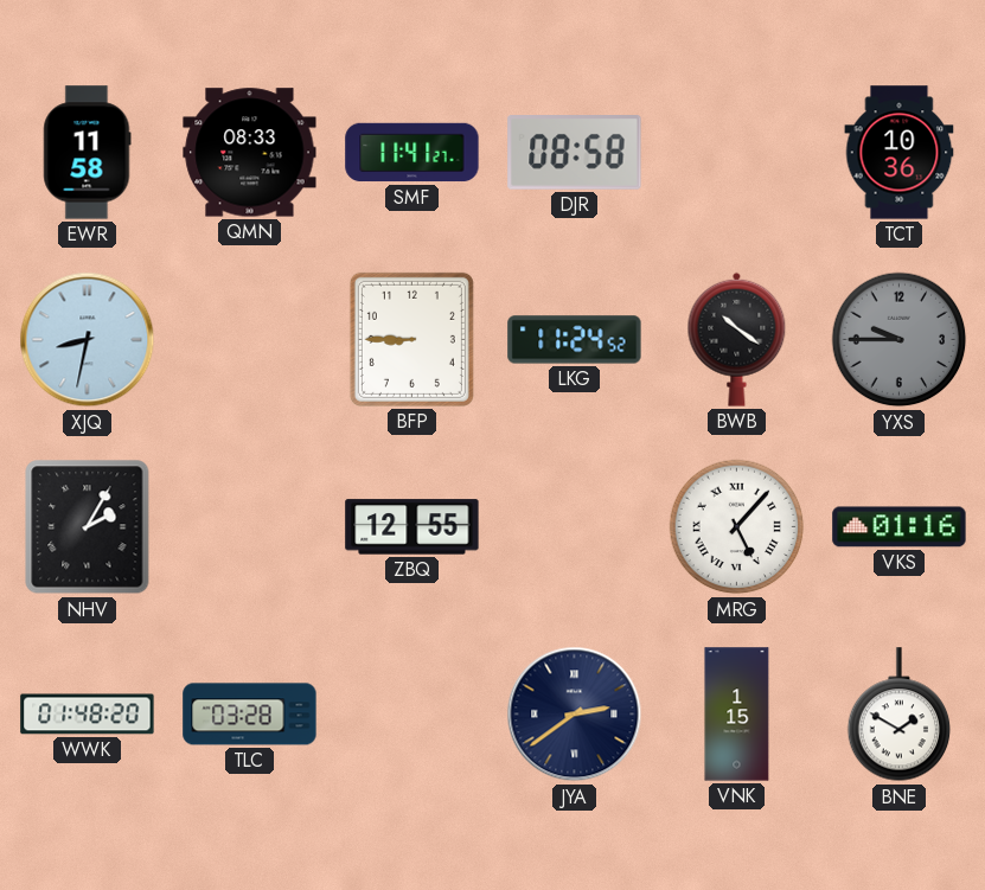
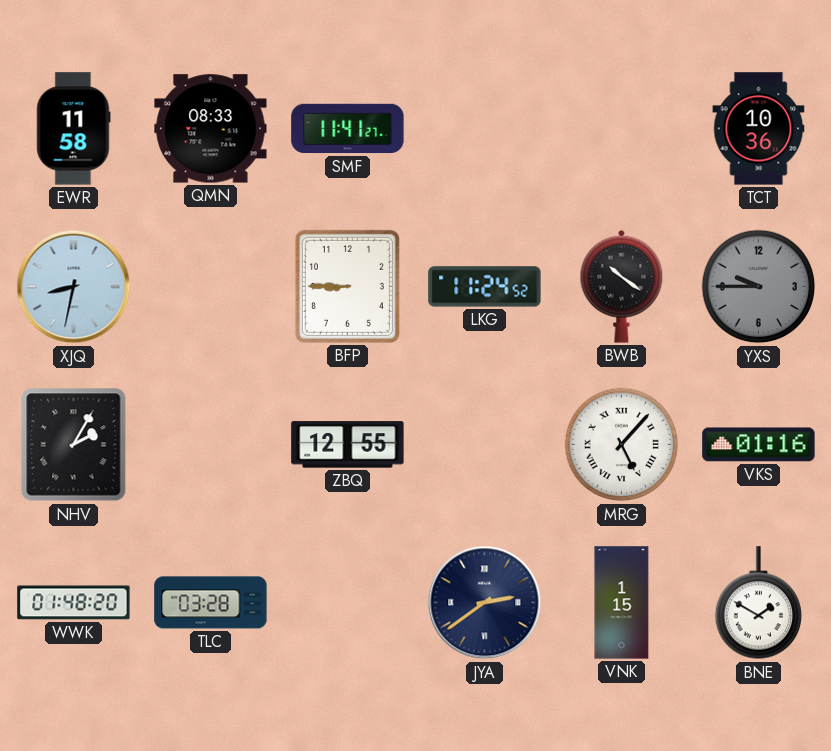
DJR: 08:58 -> none (575, 153)
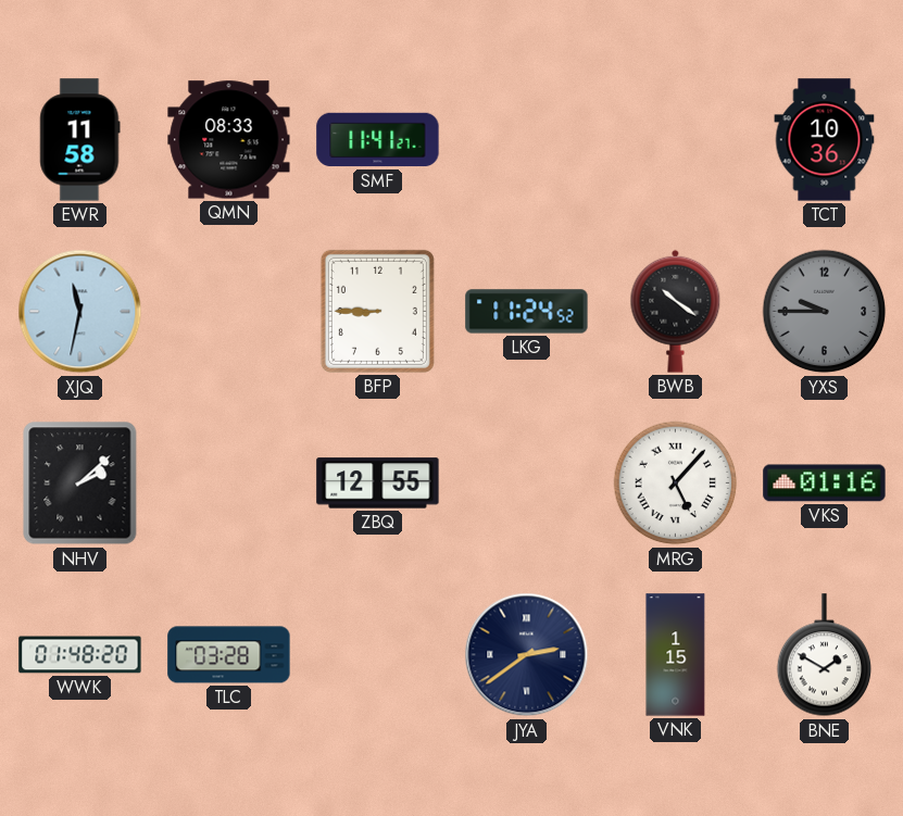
XJQ: 8:32 -> 11:32 (80, 312)
NHV: 2:05 -> 2:08 (80, 484)
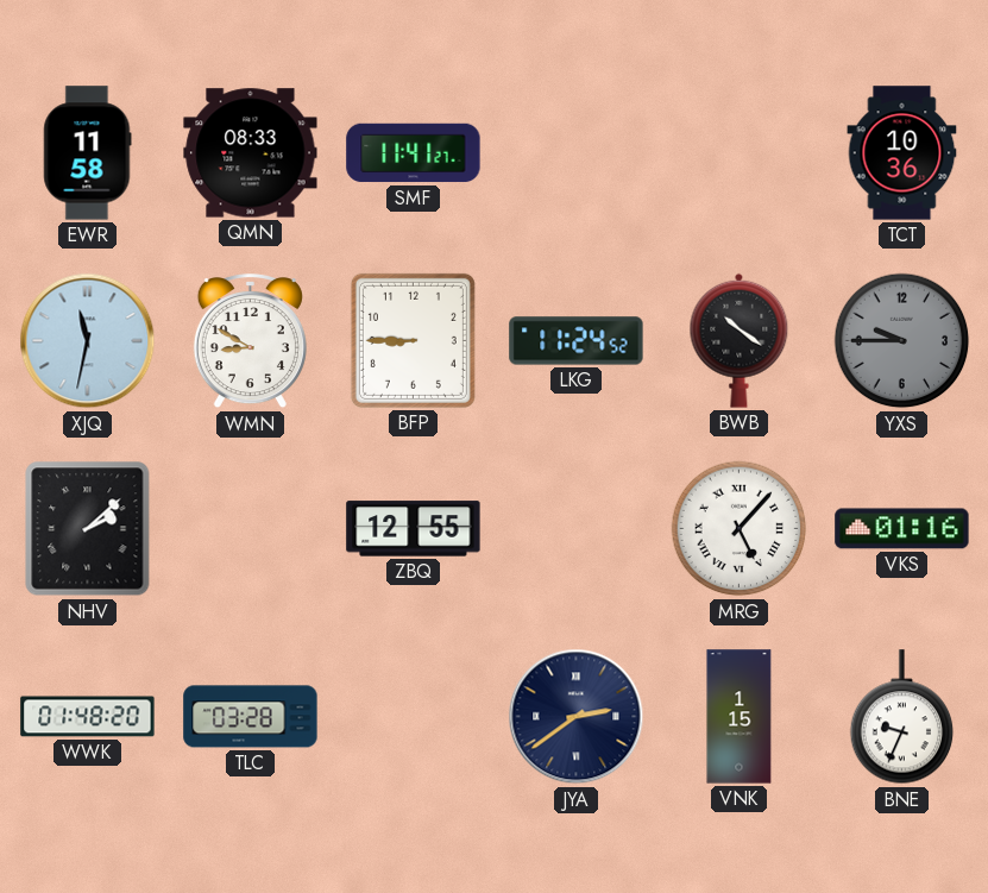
WMN: none -> 8:50 (250, 342)
BNE: 1:50 -> 9:34 (902, 717)
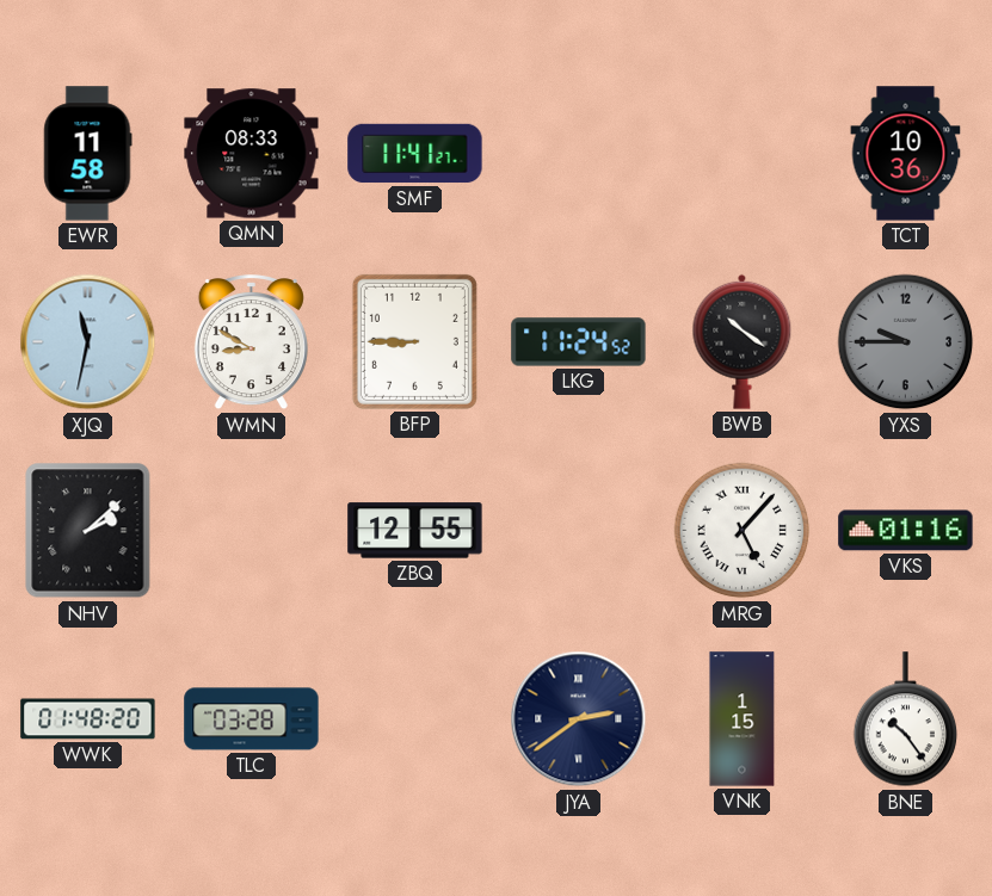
BNE: 9:34 -> 10:24 (906, 719)
